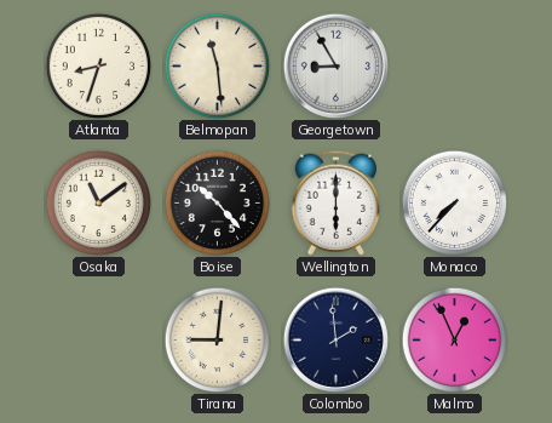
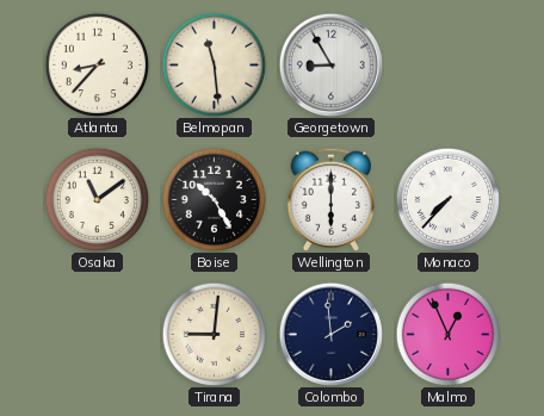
Atlanta: 8:33 -> 8:37 (97, 64)
Boise: 10:23 -> 10:25 (214, 199)
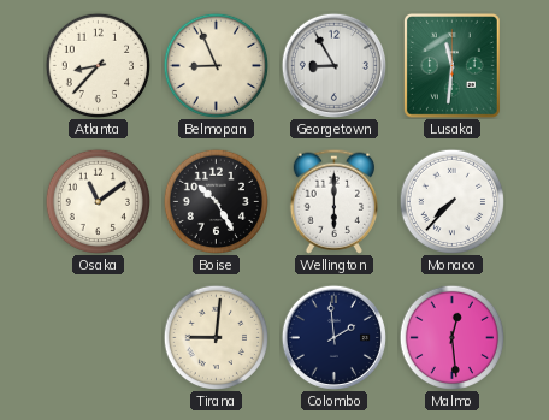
Belmopan: 11:29 -> 8:56 (216, 65)
Lusaka: none -> 11:31 (451, 65)
Malmo: 12:56 -> 12:29 (451, 337)
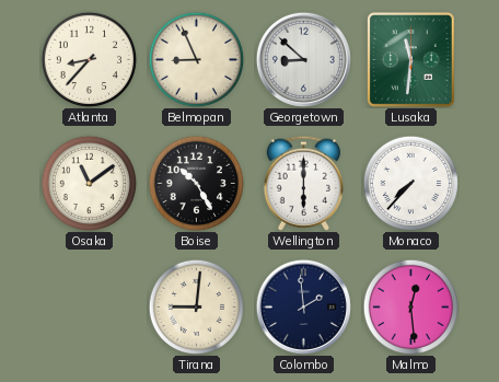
Georgetown: 8:55 -> 8:52 (303, 59)
